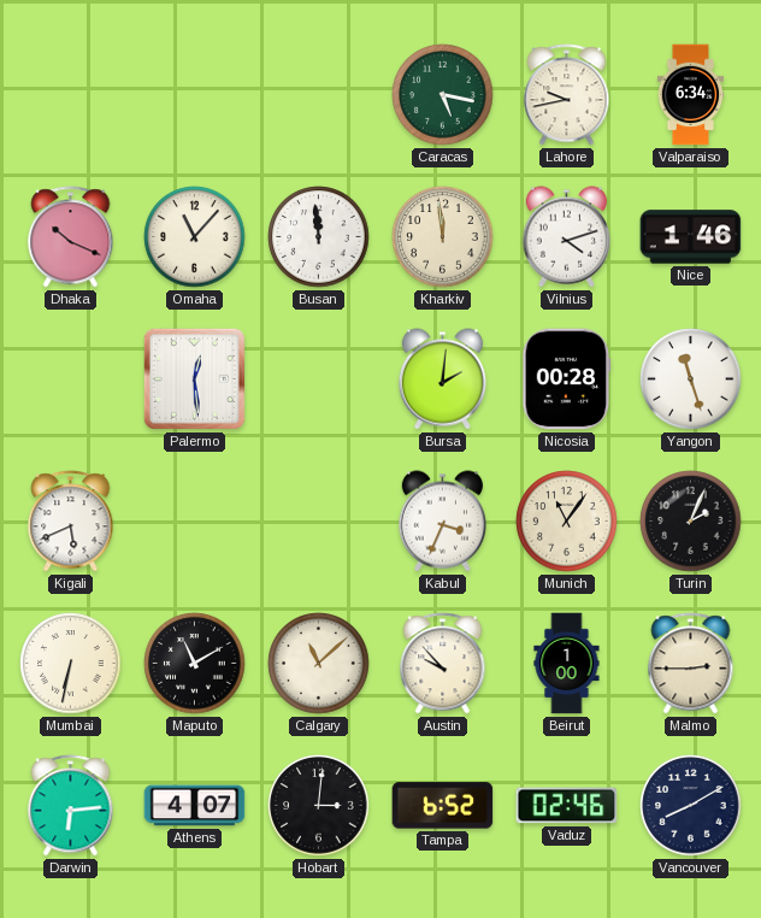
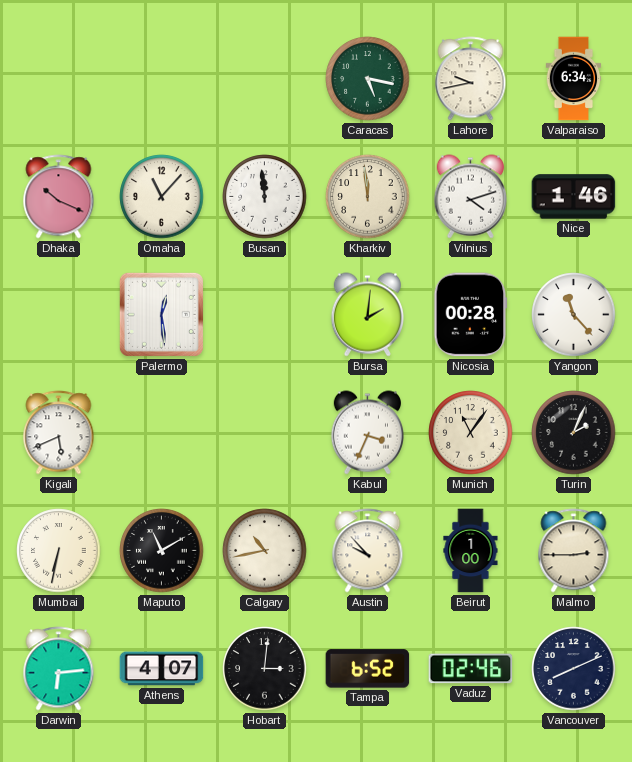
Yangon: 11:27 -> 11:23 (574, 315)
Calgary: 11:08 -> 10:43 (265, 551)
Vancouver: 8:10 -> 8:11 (574, 669)
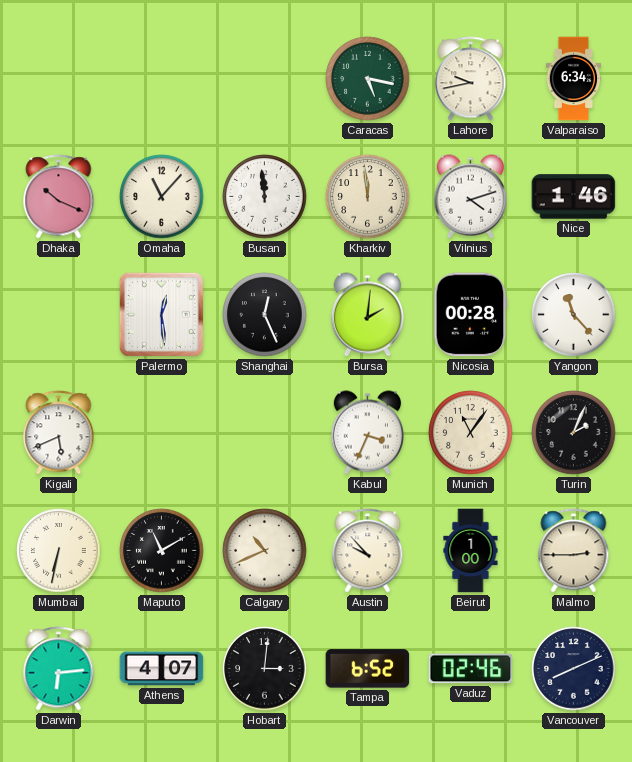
Shanghai: none -> 12:26 (265, 315)
Calgary: 10:43 -> 10:41 (265, 551)
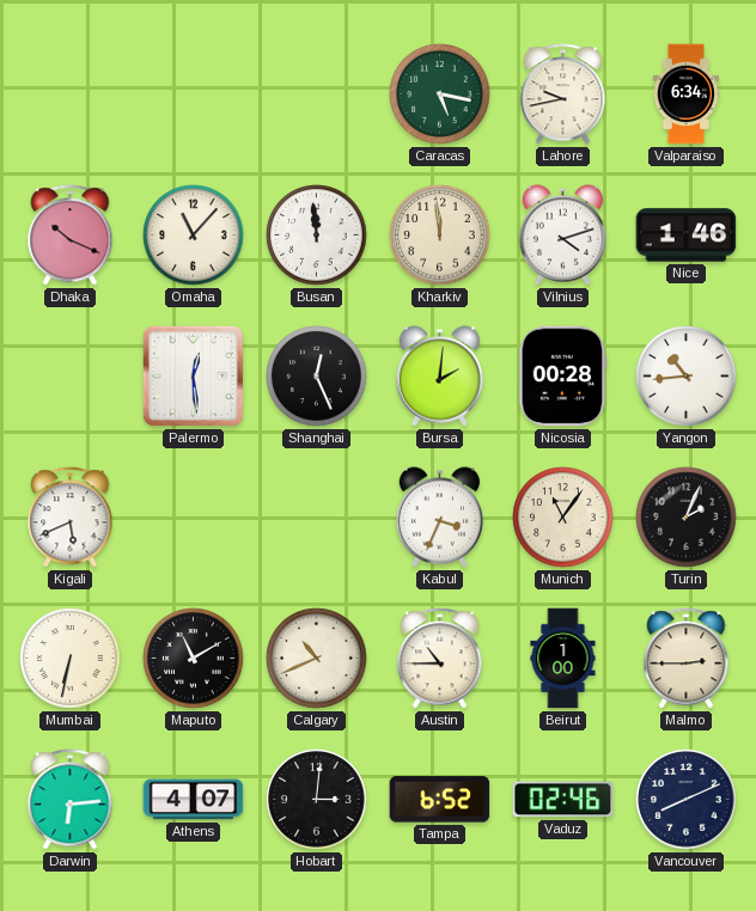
Yangon: 11:23 -> 10:44 (687, 377)
Austin: 9:53 -> 10:45 (440, 659)
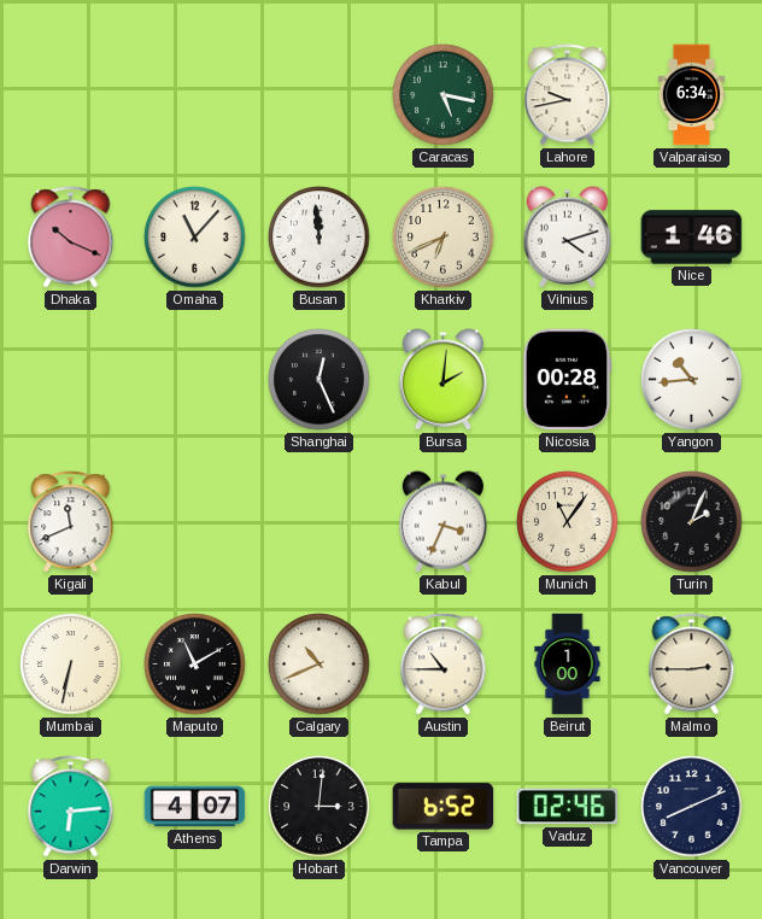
Kharkiv: 11:59 -> 6:41 (444, 238)
Palermo: 12:29 -> none (193, 375)
Kigali: 5:41 -> 11:41 (71, 522)
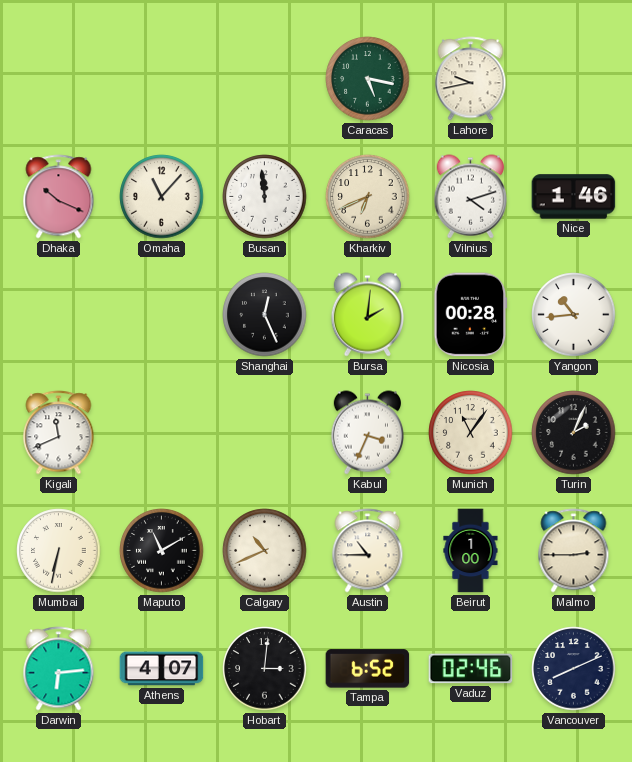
Valparaiso: 6:34 -> none (692, 95)
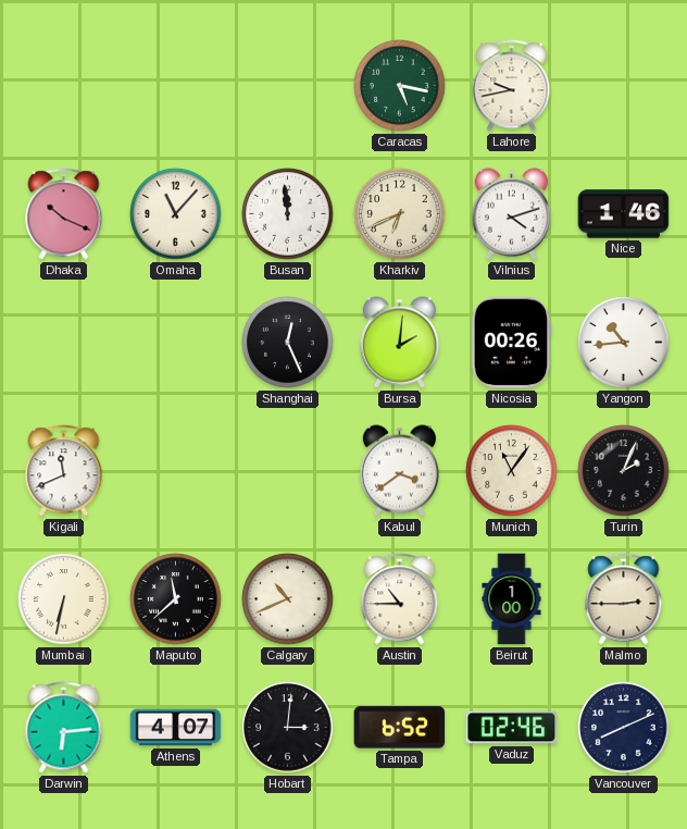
Nicosia: 00:28 -> 00:26 (512, 343)
Kabul: 3:34 -> 3:39 (399, 471)
Maputo: 11:10 -> 11:38 (176, 599)
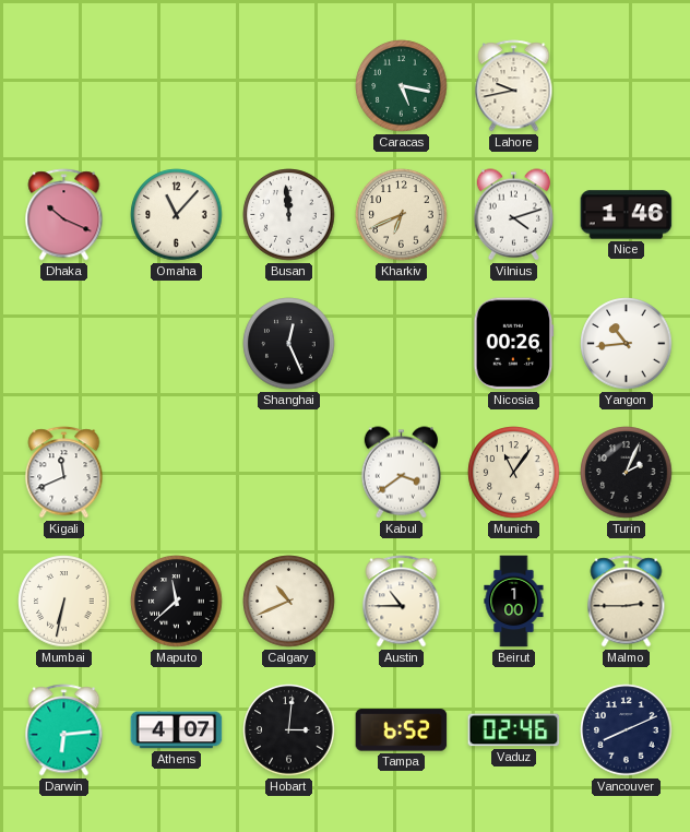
Bursa: 2:01 -> none (399, 343)
